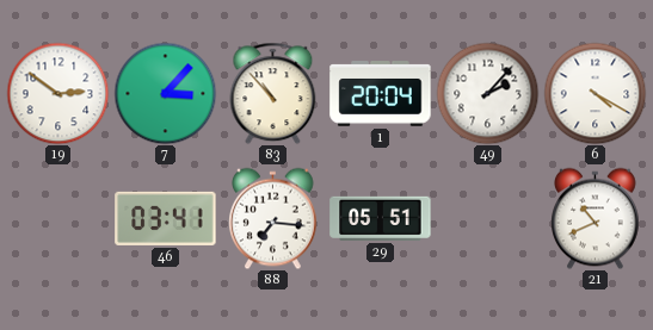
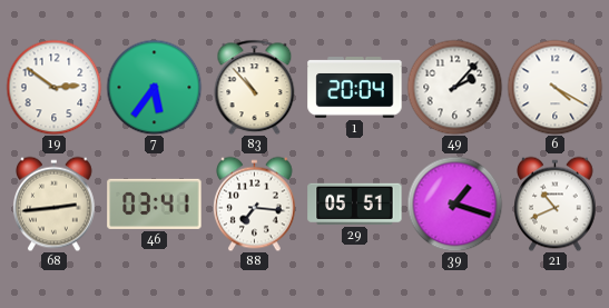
7: 3:07 -> 5:36 (154, 87)
68: none -> 2:44 (55, 203)
39: none -> 1:18 (454, 203)
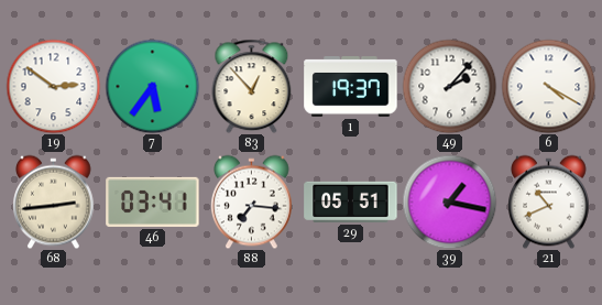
83: 10:53 -> 12:53 (252, 86)
1: 20:04 -> 19:37 (351, 87)
39: 1:18 -> 1:17 (449, 201)
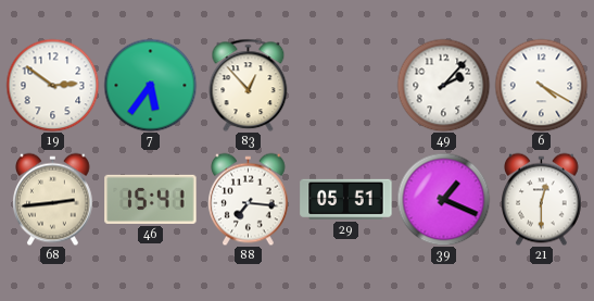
1: 19:37 -> none (351, 87)
46: 03:41 -> 15:41 (151, 199)
39: 1:17 -> 1:19 (443, 199)
21: 10:41 -> 12:30 (542, 199)
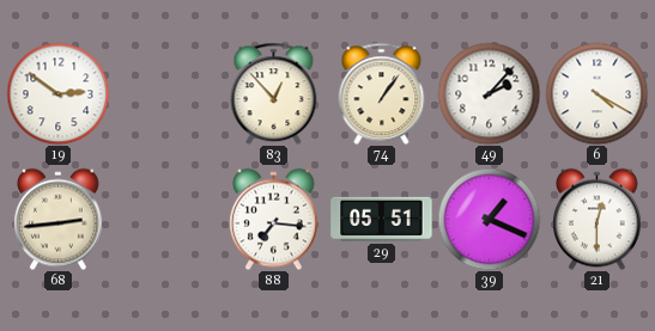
7: 5:36 -> none (150, 85)
74: none -> 1:06 (382, 93)
46: 15:41 -> none (151, 199)
